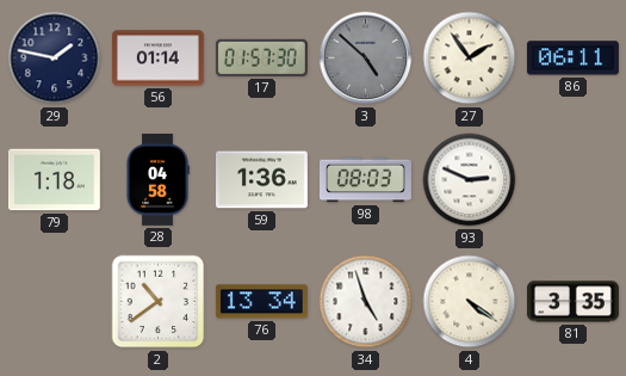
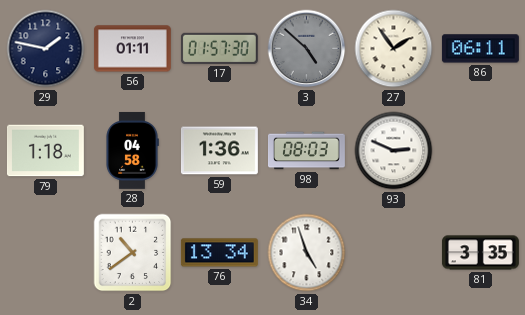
56: 01:14 -> 01:11 (132, 49)
4: 4:21 -> none (470, 302)
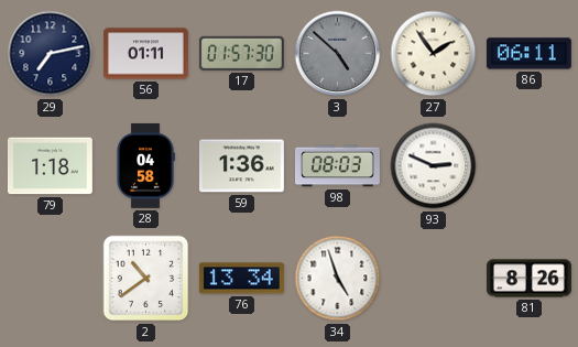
29: 1:47 -> 7:13 (51, 54)
81: 3:35 -> 8:26 (528, 279)
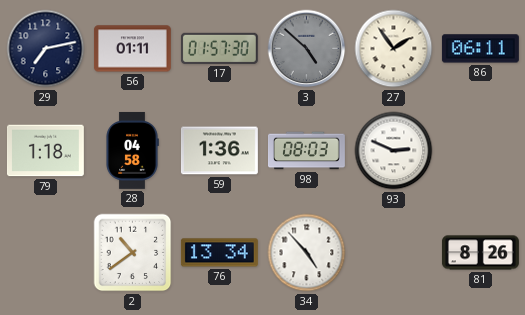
34: 4:57 -> 4:53 (307, 253)
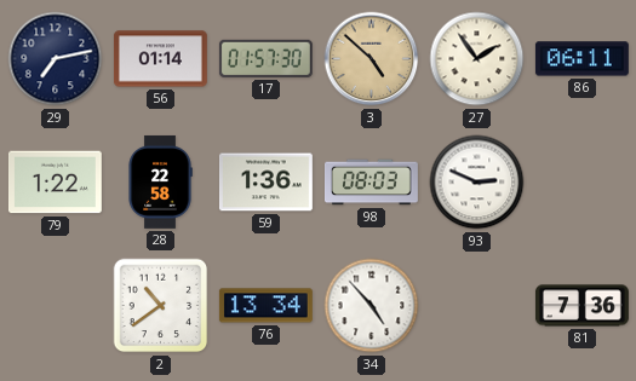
56: 01:11 -> 01:14 (160, 59)
3 dial: grey -> champagne (372, 59)
79: 1:18 -> 1:22 (55, 183)
28: 04:58 -> 22:58 (160, 181)
81: 8:26 -> 7:36 (581, 306)
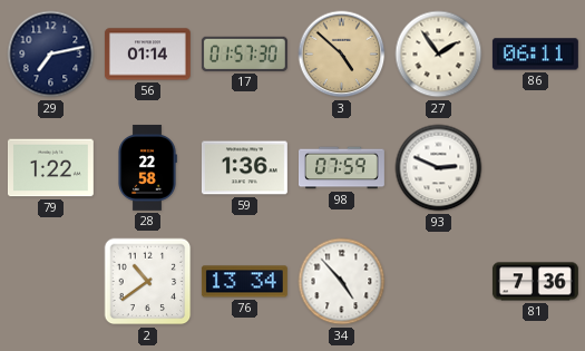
98: 08:03 -> 07:59 (342, 168)
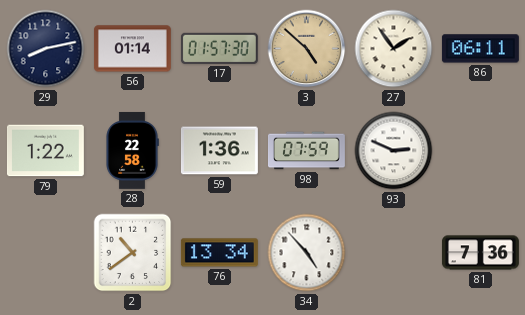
29: 7:13 -> 8:13 (46, 49)
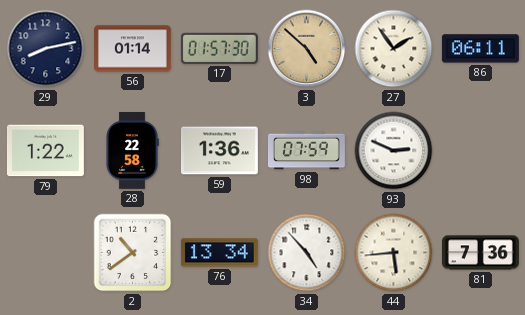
44: none -> 5:44 (394, 253)
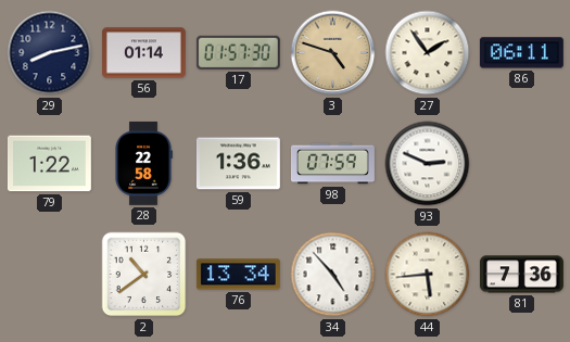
3: 4:52 -> 4:48 (333, 53)
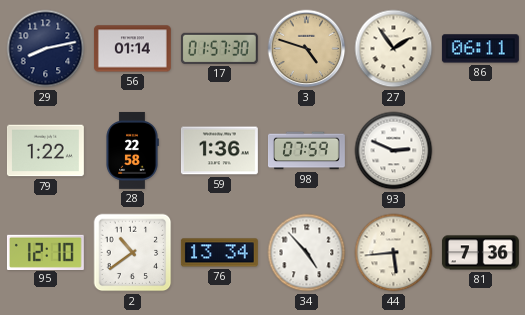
95: none -> 12:10 (45, 252)
